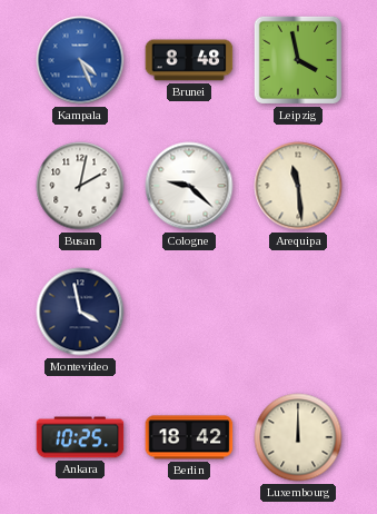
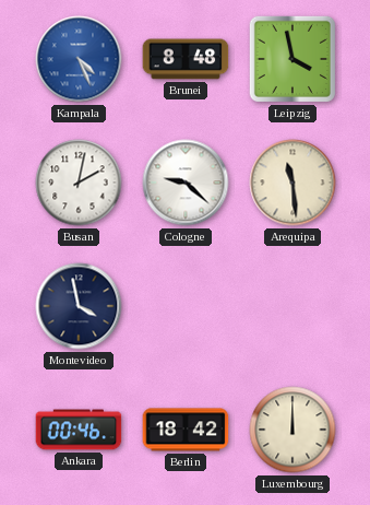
Ankara: 10:25 -> 00:46 (79, 430)
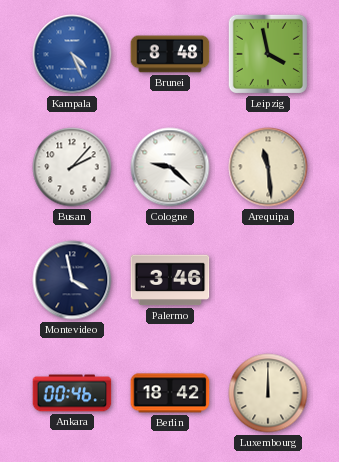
Busan: 2:02 -> 2:07 (72, 167)
Palermo: none -> 3:46 (170, 280)
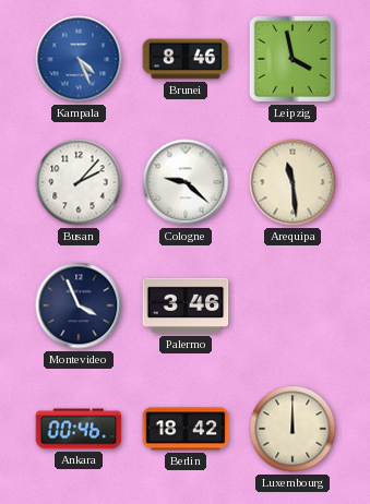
Brunei: 8:48 -> 8:46 (186, 59)
Montevideo: 3:58 -> 3:56 (79, 305)
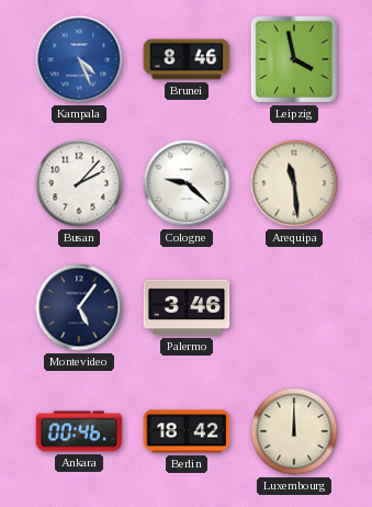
Montevideo: 3:56 -> 5:06 (79, 307)
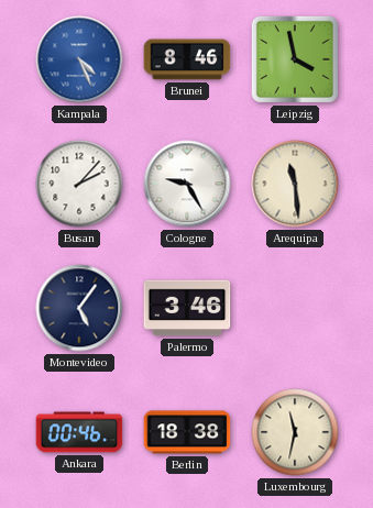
Cologne: 9:22 -> 9:25 (187, 184)
Berlin: 18:42 -> 18:38 (187, 432)
Luxembourg: 12:00 -> 11:32 (295, 432)
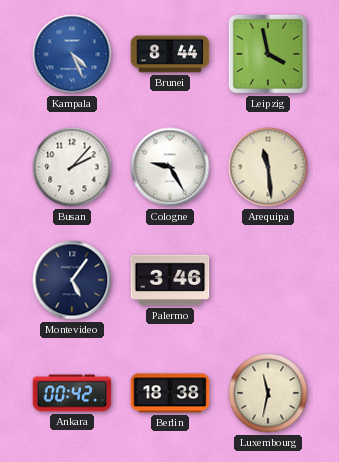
Brunei: 8:46 -> 8:44 (170, 54)
Ankara: 00:46 -> 00:42 (72, 393)
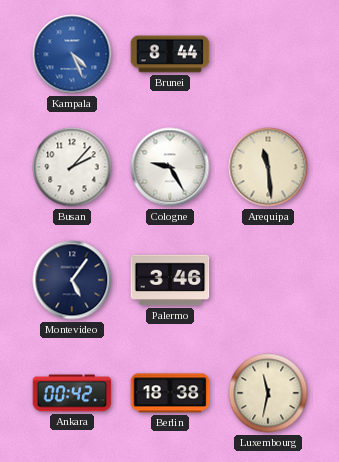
Leipzig: 3:58 -> none (268, 54)
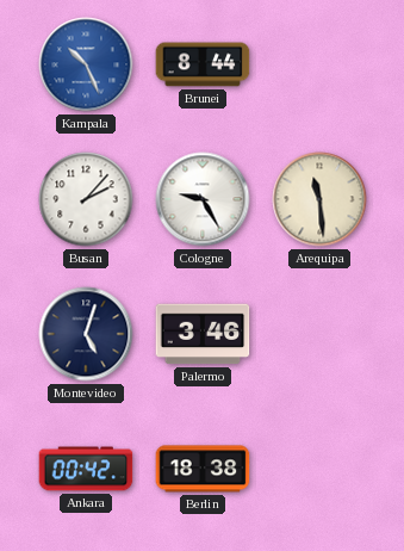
Kampala: 4:26 -> 10:26 (86, 64)
Montevideo: 5:06 -> 5:03 (86, 334)
Luxembourg: 11:32 -> none (268, 393)
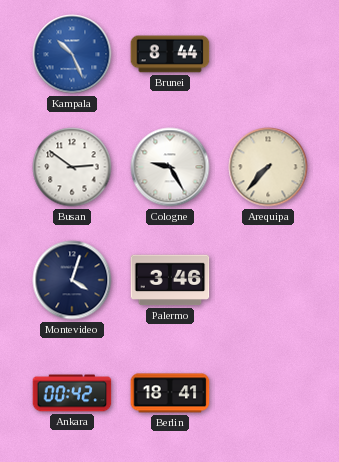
Busan: 2:07 -> 2:51 (72, 167)
Arequipa: 11:29 -> 7:37 (268, 167)
Montevideo: 5:03 -> 4:03 (72, 280)
Berlin: 18:38 -> 18:41 (170, 393)
